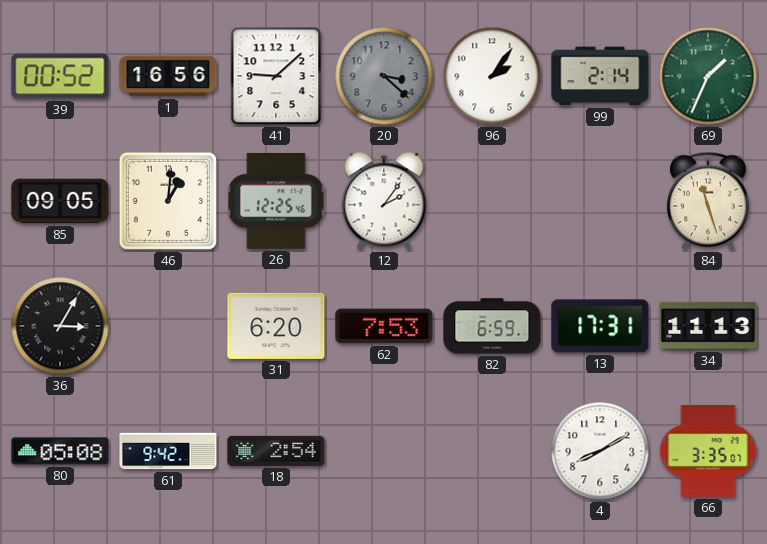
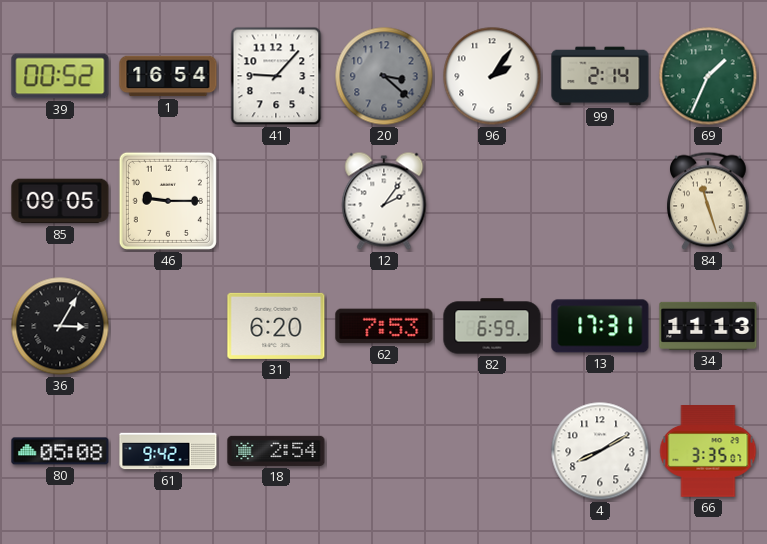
1: 16:56 -> 16:54 (168, 76)
41: 9:08 -> 9:07 (276, 76)
46: 1:01 -> 9:15 (168, 201)
26: 12:25 -> none (276, 201)
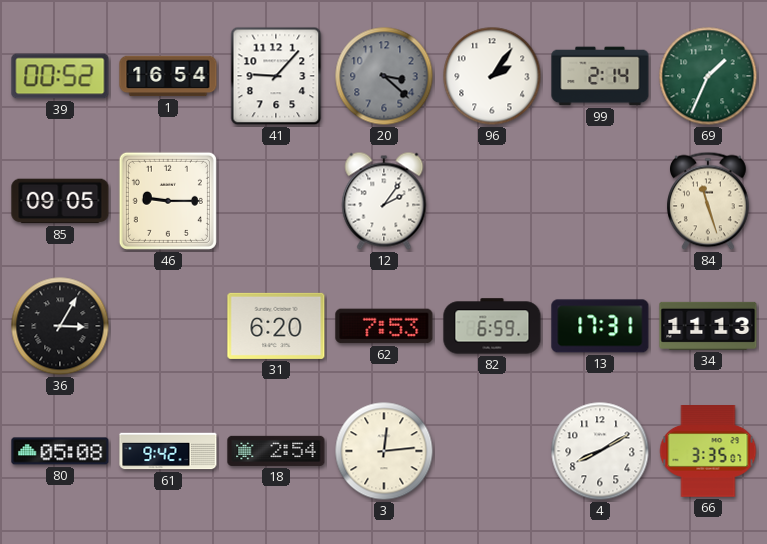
3: none -> 12:14 (384, 451)
